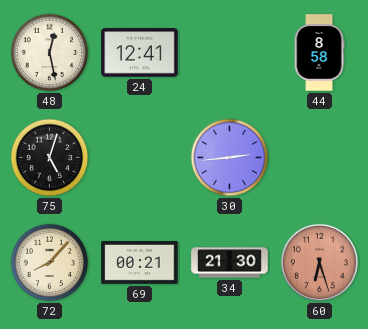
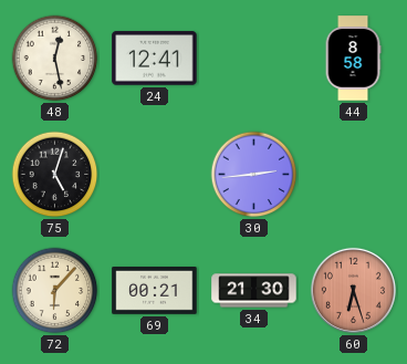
72: 8:07 -> 6:07 (55, 291)
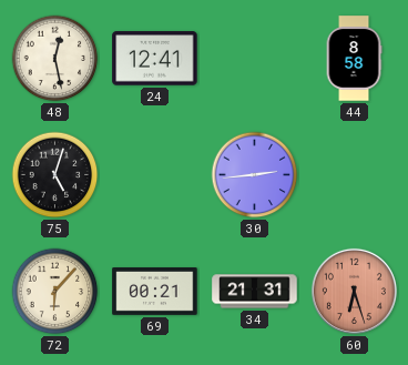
34: 21:30 -> 21:31 (255, 292)
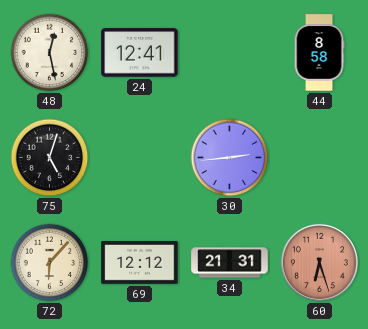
69: 00:21 -> 12:12 (140, 263)
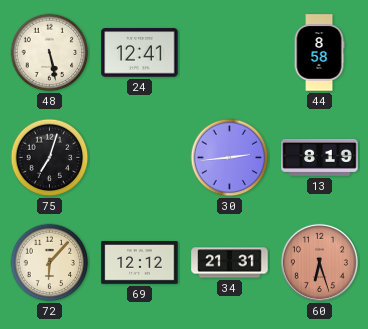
48: 12:28 -> 5:28 (50, 53)
75: 5:03 -> 7:03 (50, 158)
13: none -> 8:19 (320, 157)
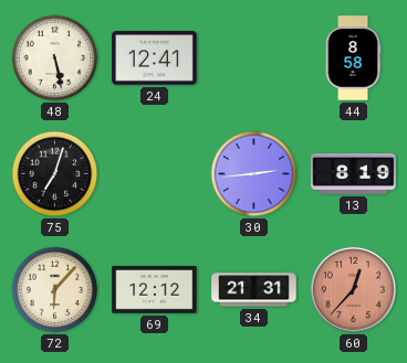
60: 6:27 -> 12:37 (353, 289)
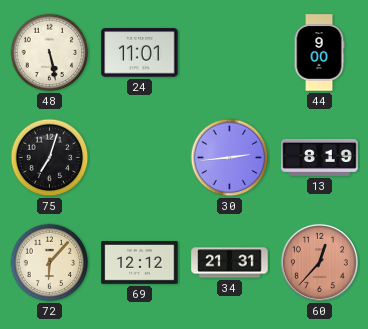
24: 12:41 -> 11:01 (140, 53)
44: 8:58 -> 9:00 (319, 53)
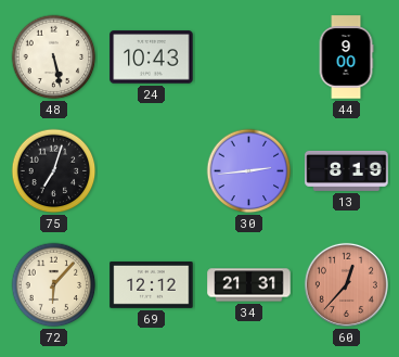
24: 11:01 -> 10:43 (152, 58)
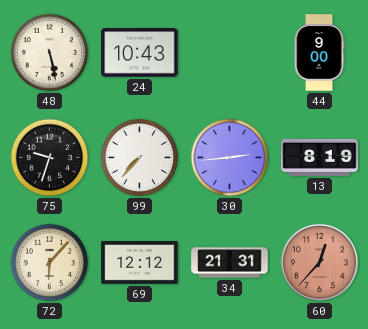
75: 7:03 -> 9:33 (50, 158)
99: none -> 7:37 (140, 158)
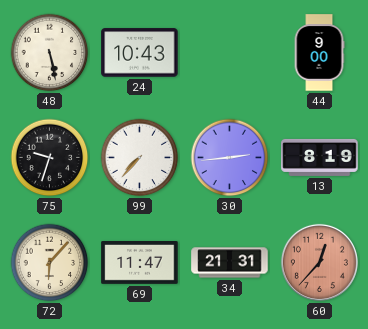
69: 12:12 -> 11:47 (140, 263)
